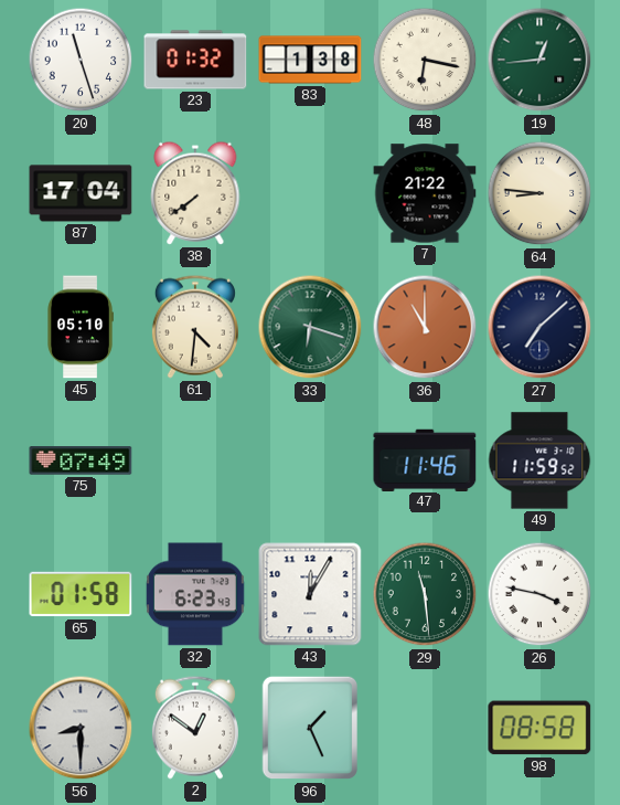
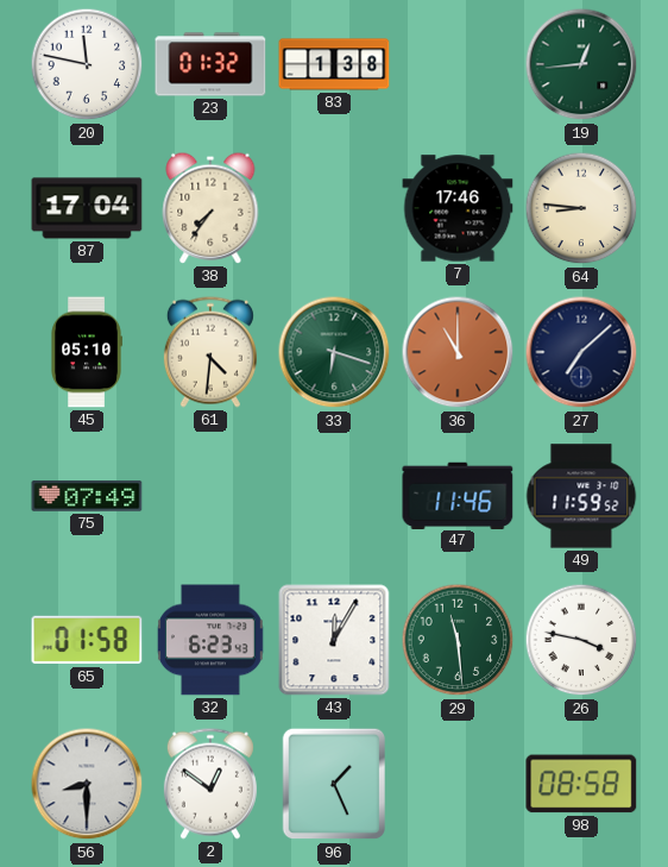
20: 11:27 -> 11:47 (87, 64)
48: 6:17 -> none (425, 60)
38: 7:39 -> 7:36 (210, 208)
7: 21:22 -> 17:46 (458, 208)
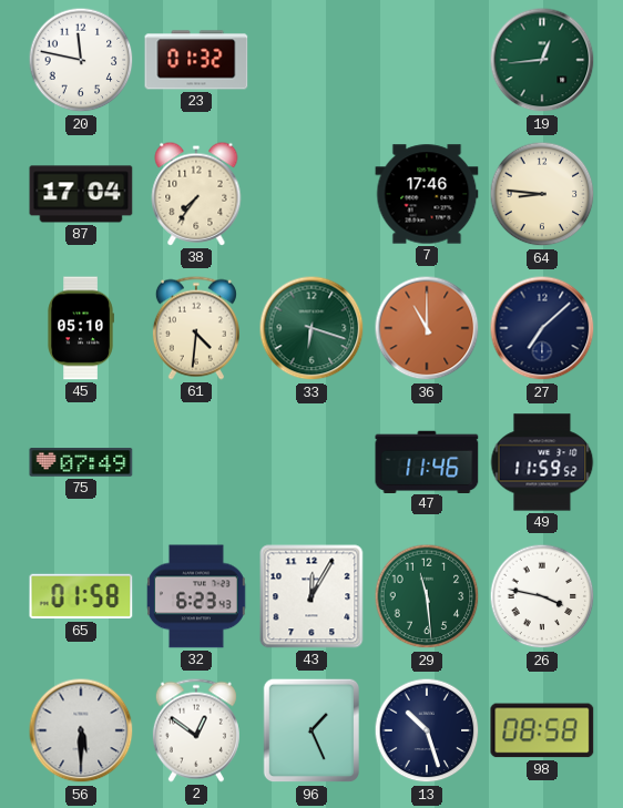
83: 1:38 -> none (334, 64)
56: 8:30 -> 5:30 (81, 730)
13: none -> 10:27 (427, 730)
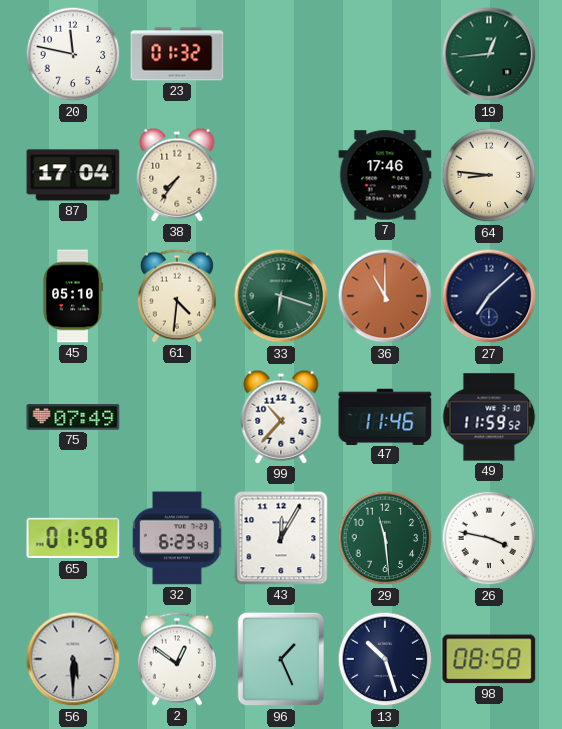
99: none -> 10:37 (281, 417)
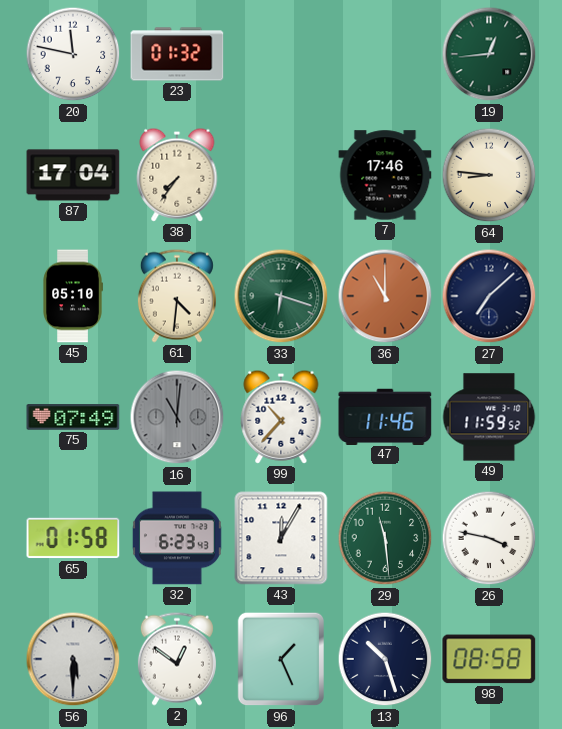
16: none -> 11:01 (177, 417)
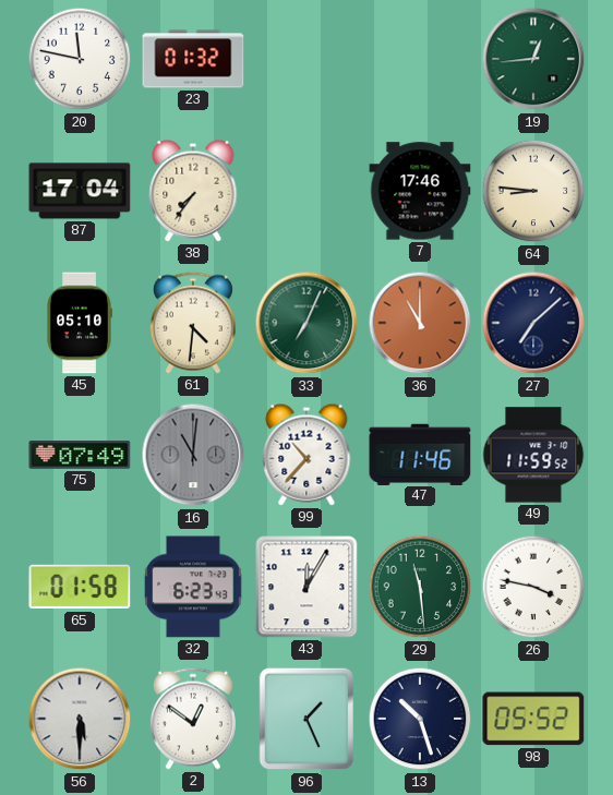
33: 6:18 -> 7:04 (306, 323)
98: 08:58 -> 05:52 (533, 719)
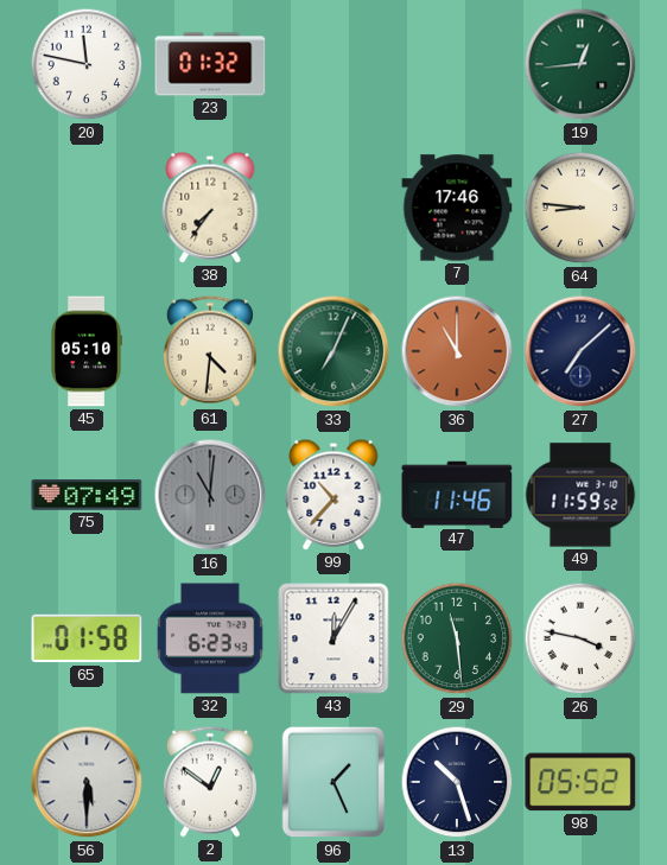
87: 17:04 -> none (80, 191)
